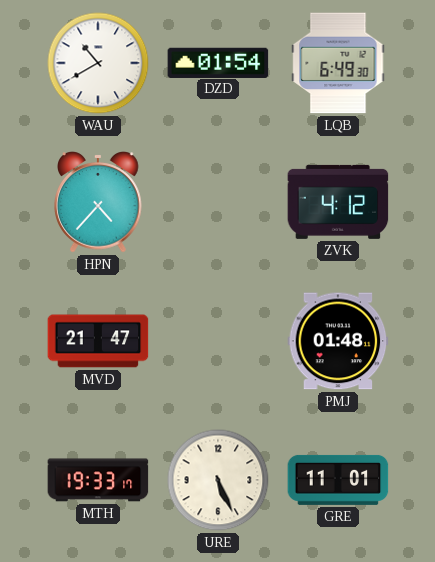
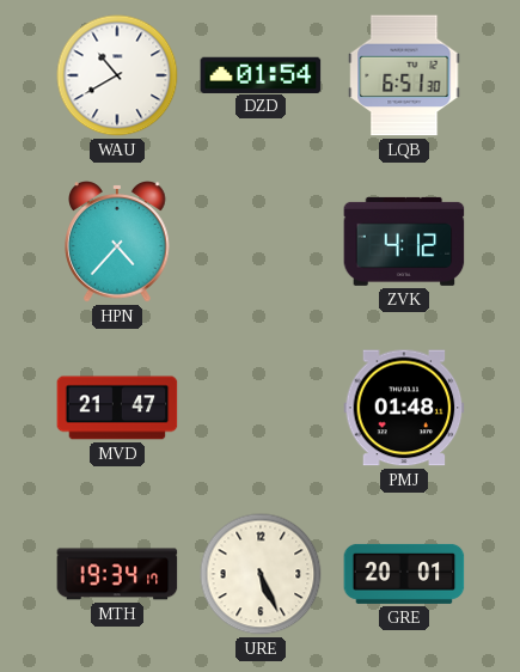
LQB: 6:49 -> 6:51 (404, 75)
MTH: 19:33 -> 19:34 (117, 574)
GRE: 11:01 -> 20:01 (404, 574)
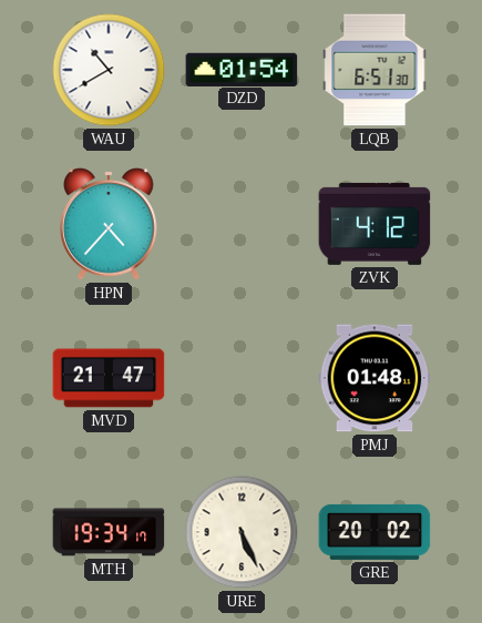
GRE: 20:01 -> 20:02 (375, 532)
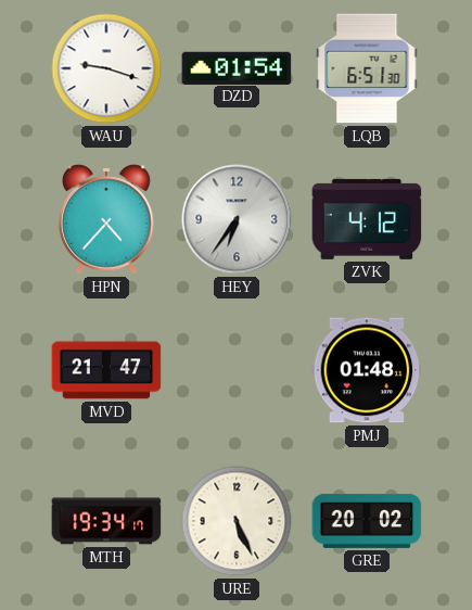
WAU: 10:40 -> 9:18 (106, 68)
HEY: none -> 6:36 (237, 219)
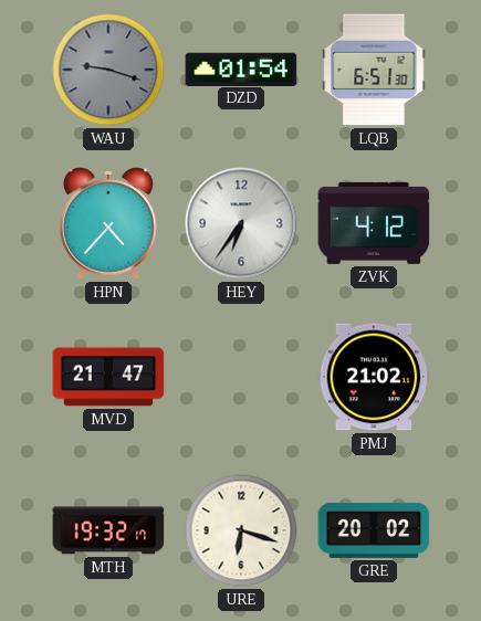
WAU dial: white -> grey (108, 70)
PMJ: 01:48 -> 21:02 (374, 377)
MTH: 19:34 -> 19:32 (108, 530)
URE: 5:26 -> 6:18 (241, 530)
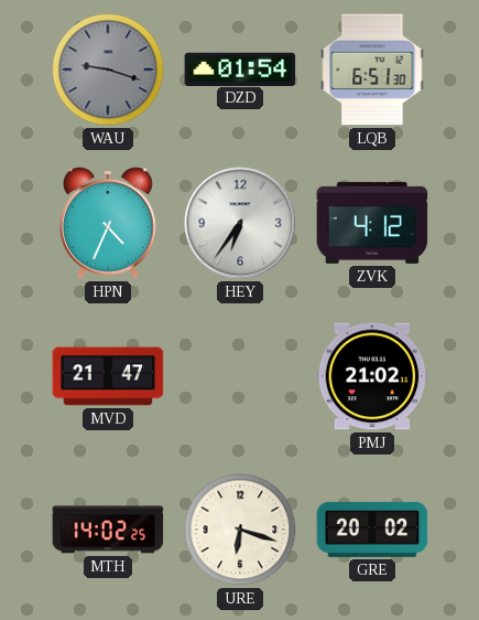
HPN: 4:37 -> 4:34 (109, 223)
MTH: 19:32 -> 14:02 (108, 530)
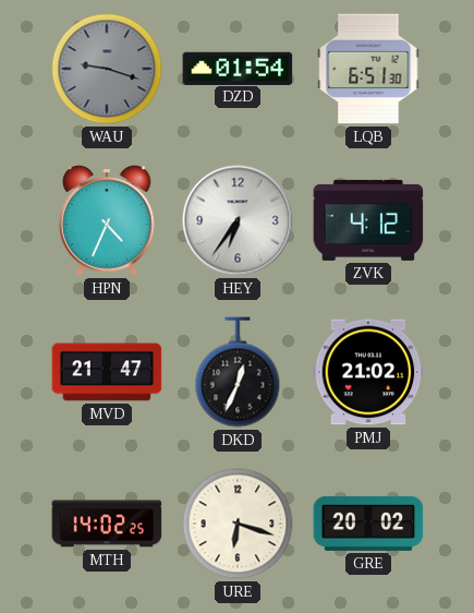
DKD: none -> 12:34 (238, 372)
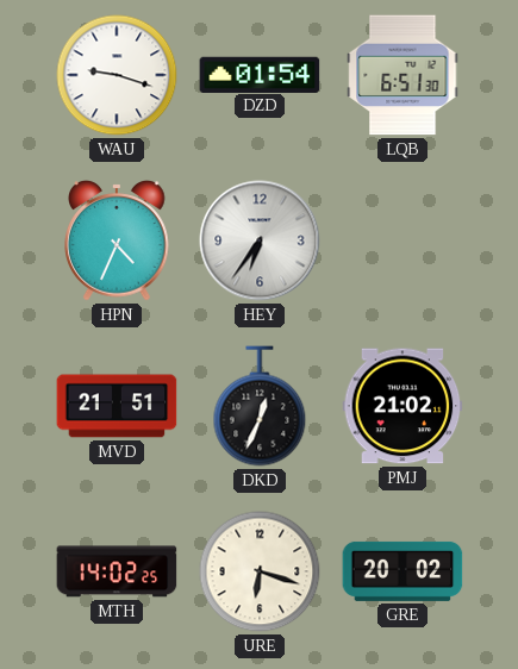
WAU dial: grey -> white (117, 75)
ZVK: 4:12 -> none (368, 220)
MVD: 21:47 -> 21:51 (117, 406)
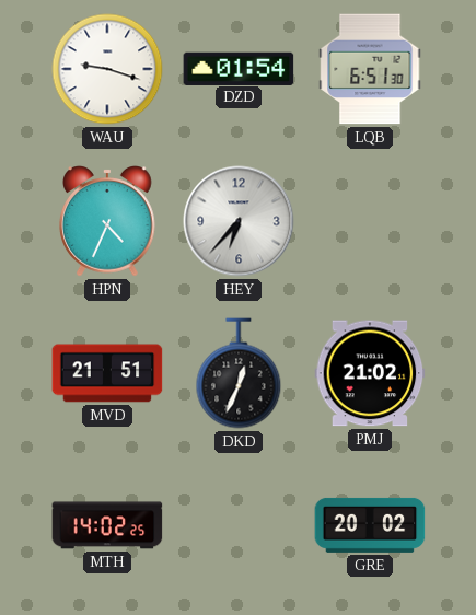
HEY: 6:36 -> 6:37 (239, 221)
URE: 6:18 -> none (260, 571)
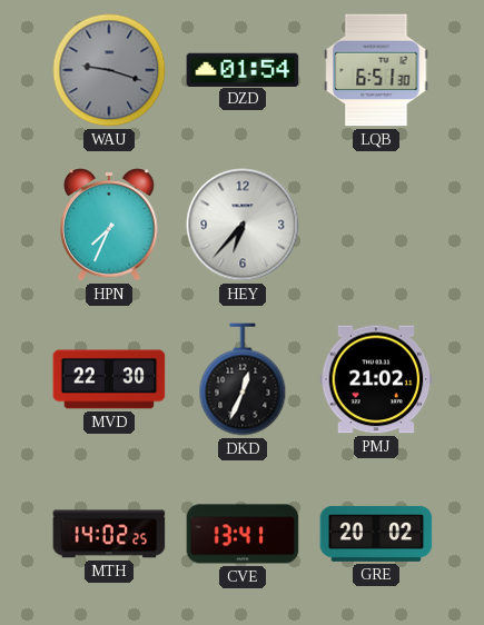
WAU dial: white -> grey (109, 70)
HPN: 4:34 -> 7:34 (110, 225)
MVD: 21:51 -> 22:30 (109, 379)
CVE: none -> 13:41 (243, 534)
